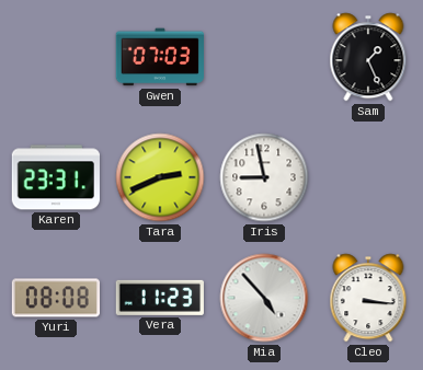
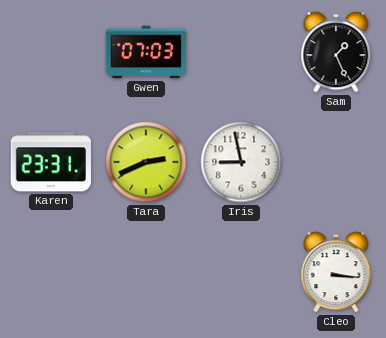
Yuri: 08:08 -> none (55, 298)
Vera: 11:23 -> none (160, 298)
Mia: 4:53 -> none (264, 298)
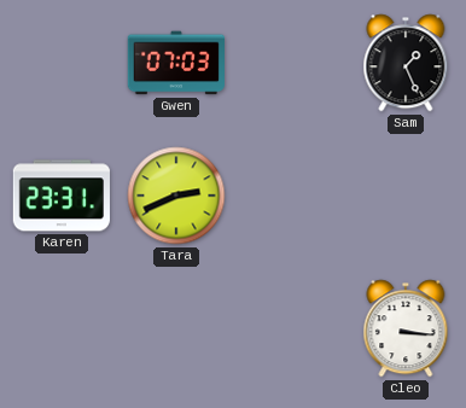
Iris: 8:58 -> none (241, 162)
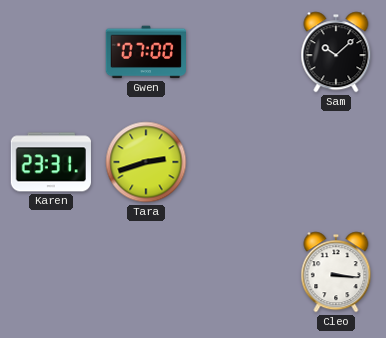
Gwen: 07:03 -> 07:00 (145, 52)
Sam: 1:26 -> 10:08 (336, 52)
Tara: 2:41 -> 2:42 (146, 162)
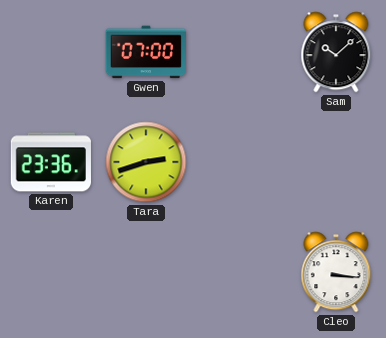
Karen: 23:31 -> 23:36 (51, 162)
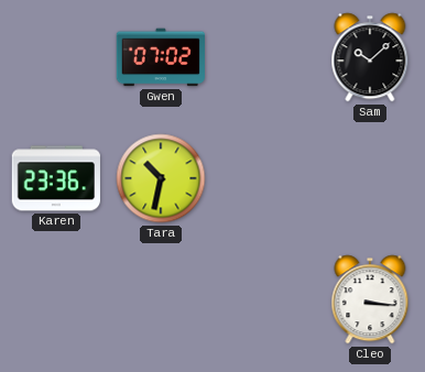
Gwen: 07:00 -> 07:02 (160, 57)
Tara: 2:42 -> 10:32 (161, 178)
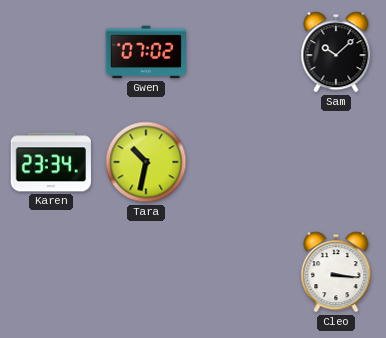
Karen: 23:36 -> 23:34 (51, 162)
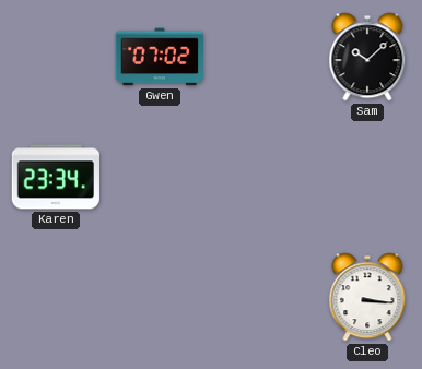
Tara: 10:32 -> none (146, 162)
